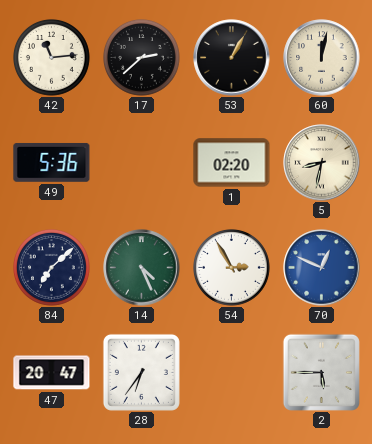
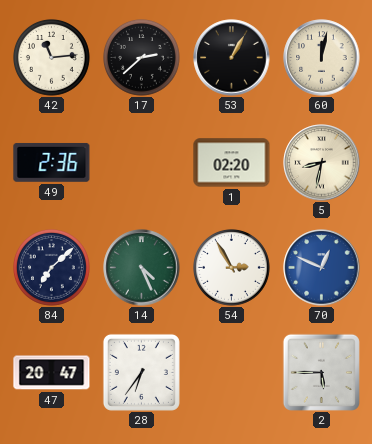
49: 5:36 -> 2:36 (52, 162)
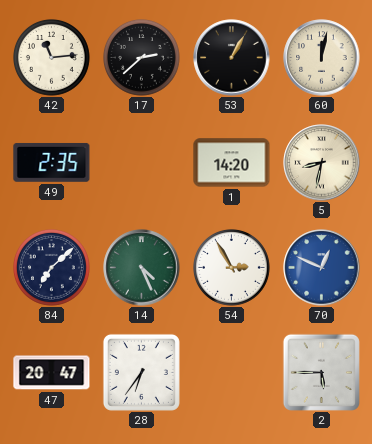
49: 2:36 -> 2:35 (52, 162)
1: 02:20 -> 14:20 (232, 163)
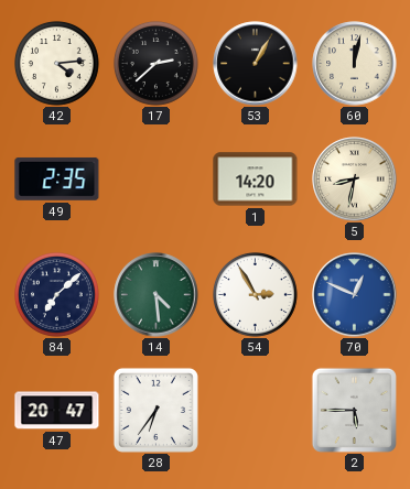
42: 11:14 -> 4:14 (57, 64)
14: 4:26 -> 4:29 (157, 295)
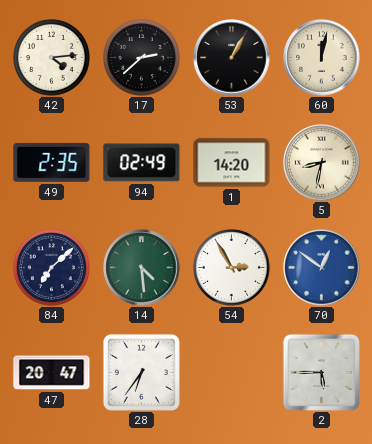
94: none -> 02:49 (142, 163)
70: 12:49 -> 12:51 (322, 268)
